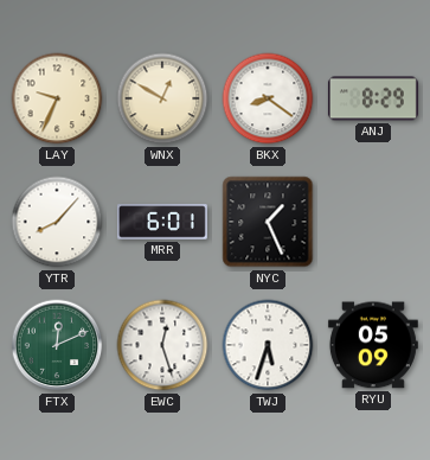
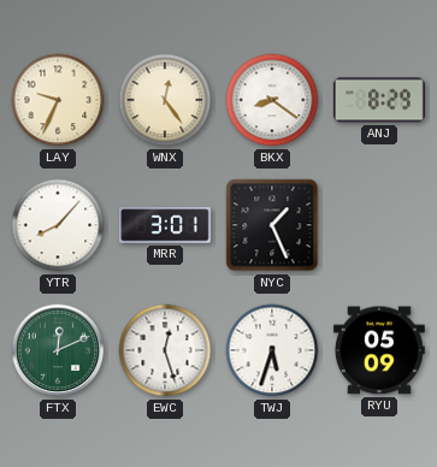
WNX: 12:50 -> 12:24 (165, 100)
MRR: 6:01 -> 3:01 (165, 225)
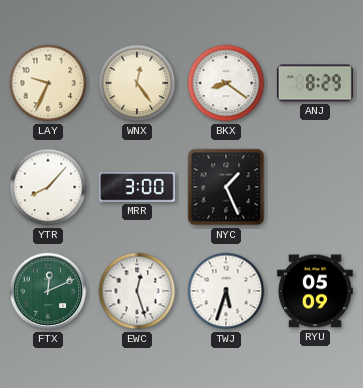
MRR: 3:01 -> 3:00 (137, 187)
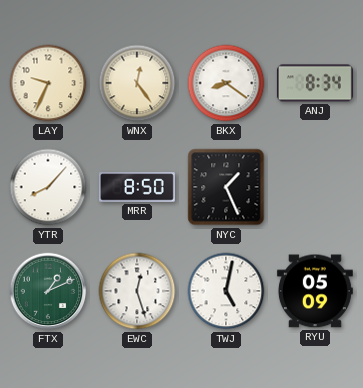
ANJ: 8:29 -> 8:34 (315, 83)
MRR: 3:00 -> 8:50 (137, 187)
FTX: 12:11 -> 1:11 (48, 291)
TWJ: 5:33 -> 5:02 (226, 291)
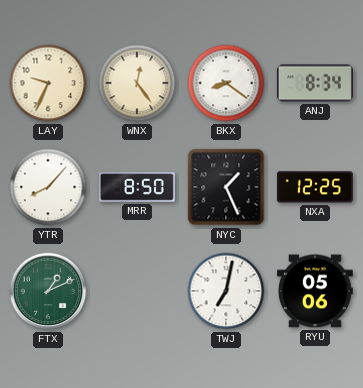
NXA: none -> 12:25 (315, 187)
EWC: 12:27 -> none (137, 291)
TWJ: 5:02 -> 7:02 (226, 291)
RYU: 05:09 -> 05:06 (315, 291)
